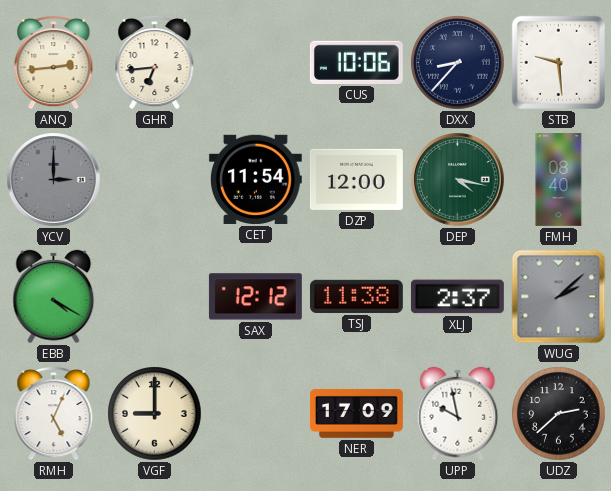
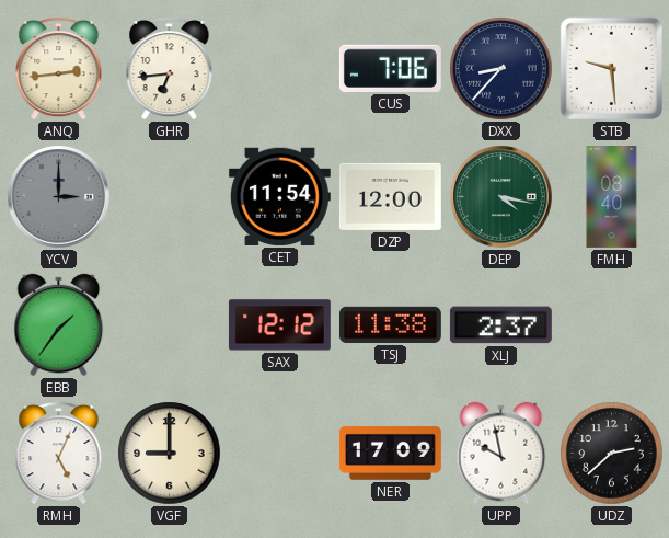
CUS: 10:06 -> 7:06 (390, 68)
EBB: 4:20 -> 1:36 (59, 325)
WUG: 2:08 -> none (559, 297)
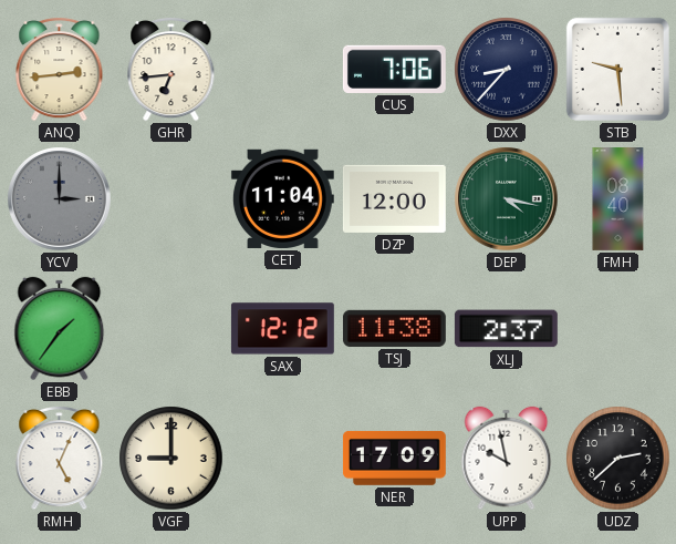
CET: 11:54 -> 11:04 (282, 198)
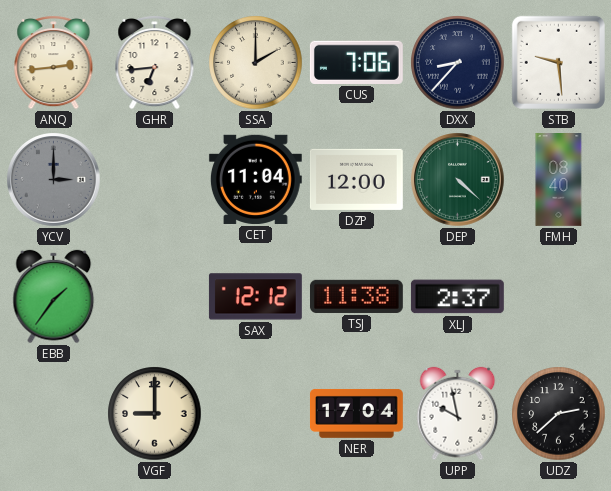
SSA: none -> 2:00 (256, 63)
DEP: 4:17 -> 4:22 (458, 180)
RMH: 5:04 -> none (60, 458)
NER: 17:09 -> 17:04 (356, 413)
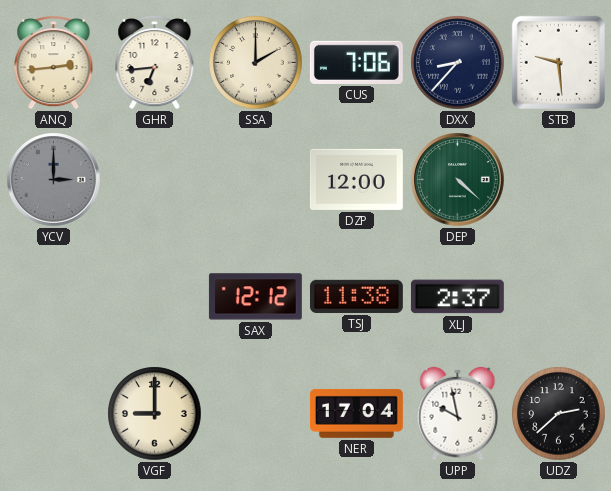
CET: 11:04 -> none (255, 179)
FMH: 08:40 -> none (559, 180)
EBB: 1:36 -> none (54, 297)
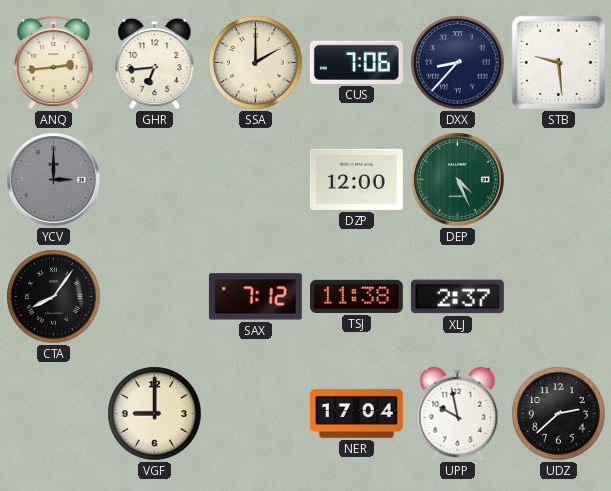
DEP: 4:22 -> 4:26 (458, 180)
CTA: none -> 8:06 (54, 297)
SAX: 12:12 -> 7:12 (255, 297)
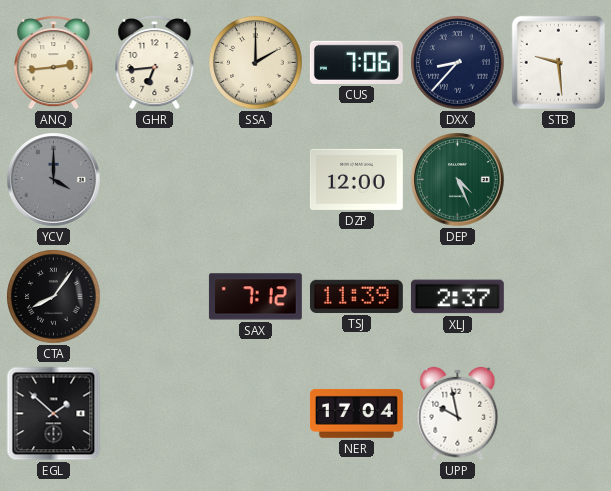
YCV: 3:00 -> 4:00 (54, 180)
TSJ: 11:38 -> 11:39 (356, 296)
EGL: none -> 1:52 (54, 414)
VGF: 9:00 -> none (155, 414)
UDZ: 2:38 -> none (559, 414)
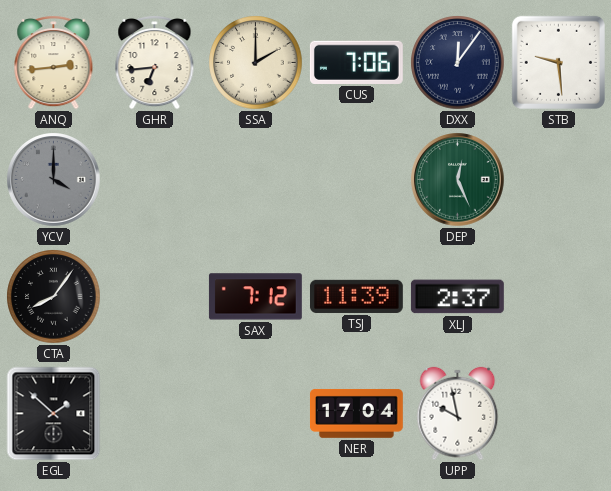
DXX: 8:37 -> 12:06 (458, 63)
DZP: 12:00 -> none (356, 179)
DEP: 4:26 -> 12:26 (458, 180)
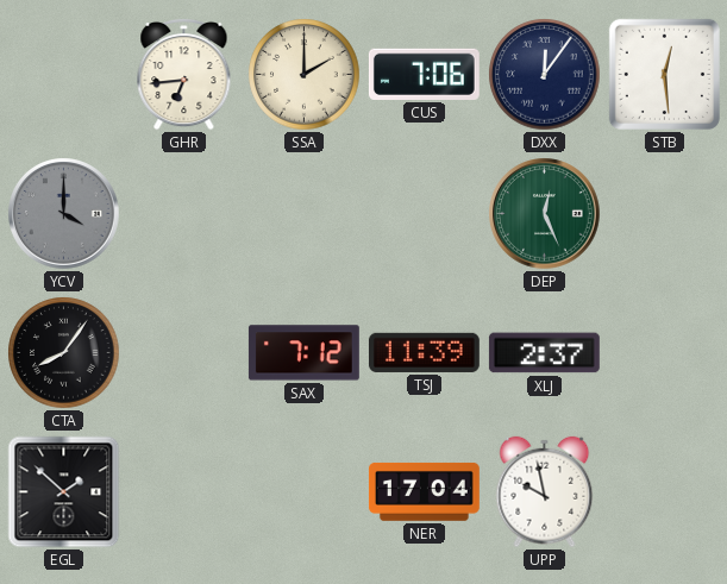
ANQ: 2:44 -> none (54, 62)
STB: 9:29 -> 12:29 (664, 74)
